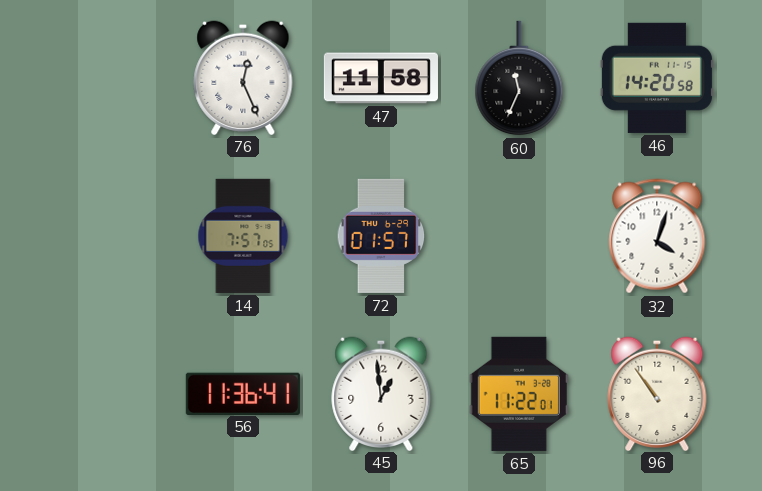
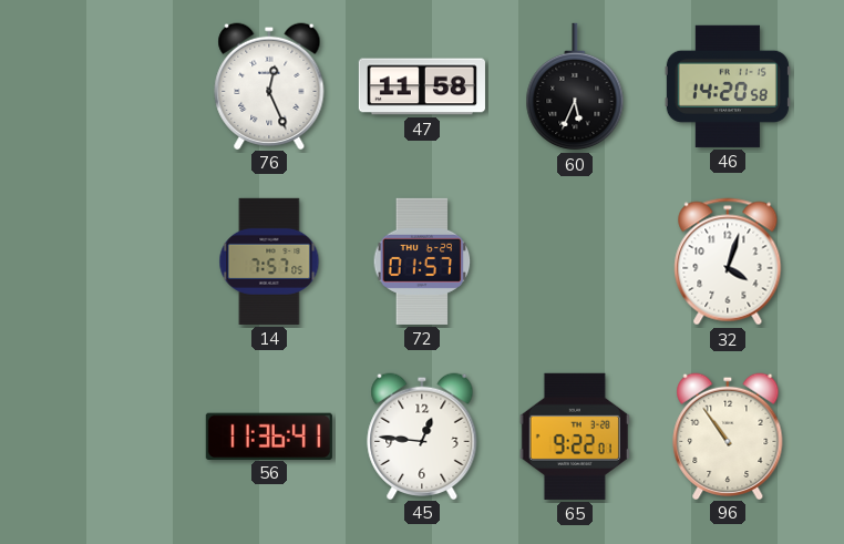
60: 11:34 -> 5:34 (575, 86)
45: 12:59 -> 12:46 (422, 435)
65: 11:22 -> 9:22 (575, 437)
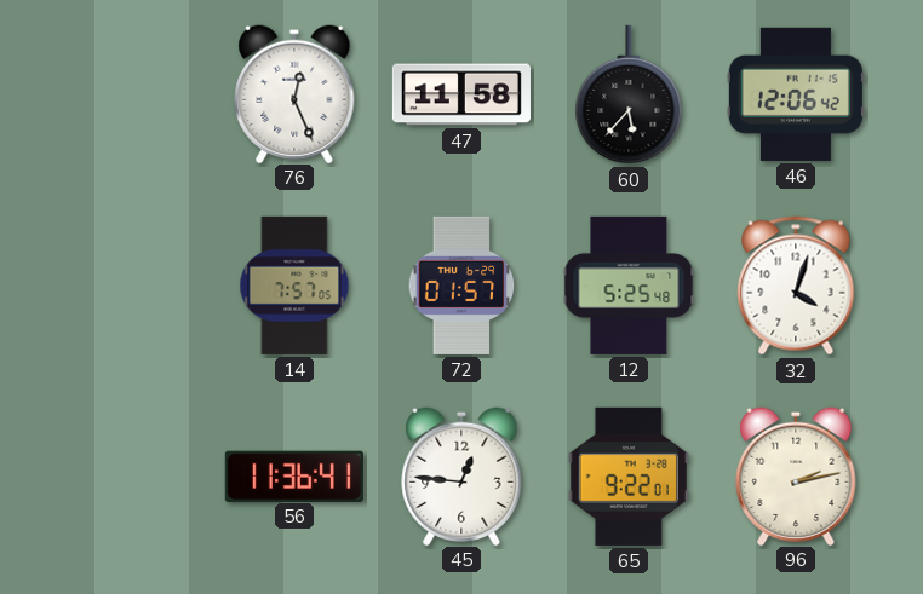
60: 5:34 -> 5:37 (629, 94)
46: 14:20 -> 12:06 (796, 94)
12: none -> 5:25 (629, 286)
96: 10:54 -> 2:13 (796, 475)
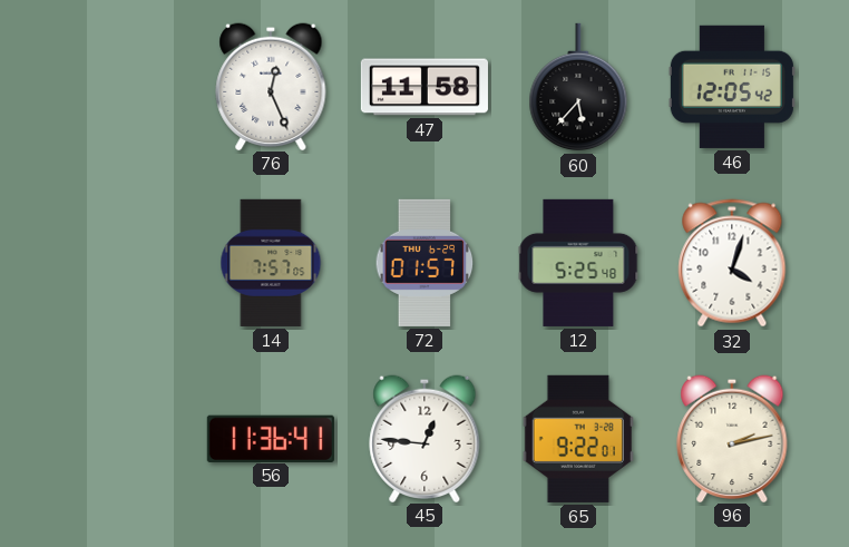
46: 12:06 -> 12:05 (732, 87)
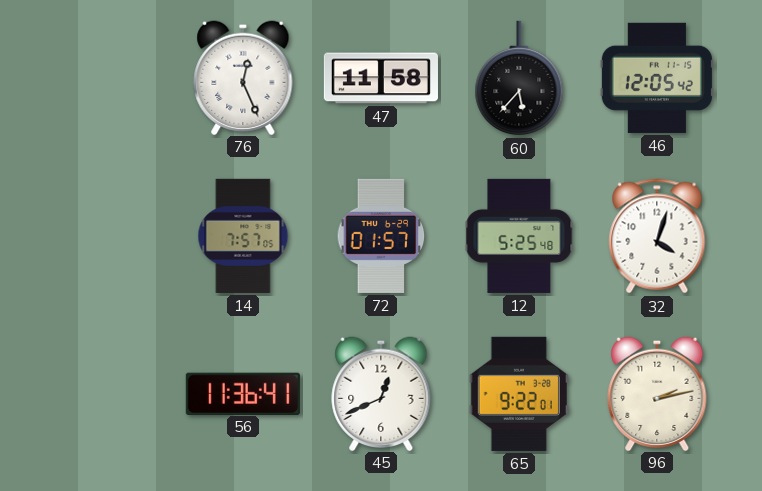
45: 12:46 -> 12:41 (381, 393)
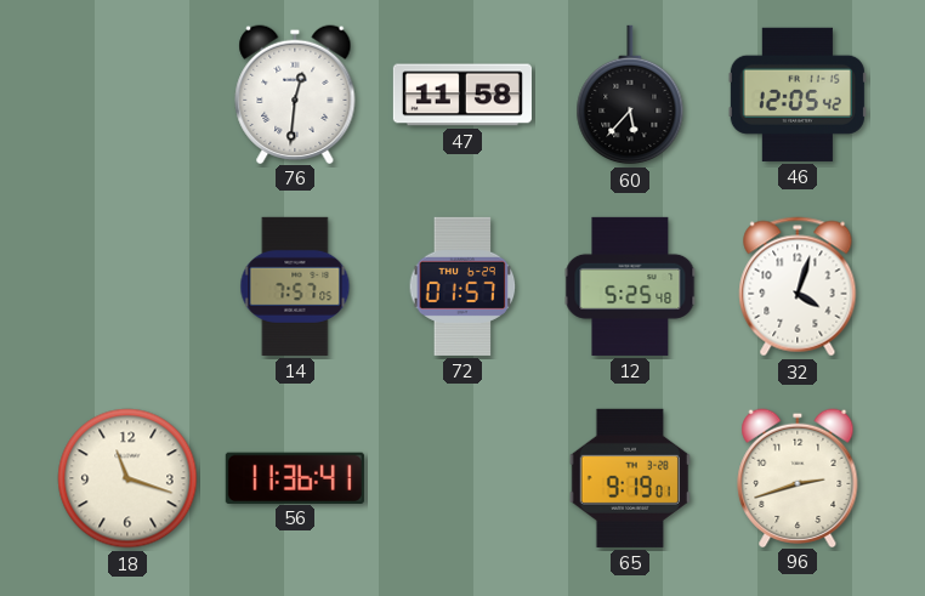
76: 12:26 -> 12:31 (295, 93)
18: none -> 11:18 (127, 478)
45: 12:41 -> none (381, 393)
65: 9:22 -> 9:19 (630, 478)
96: 2:13 -> 2:42 (798, 477)
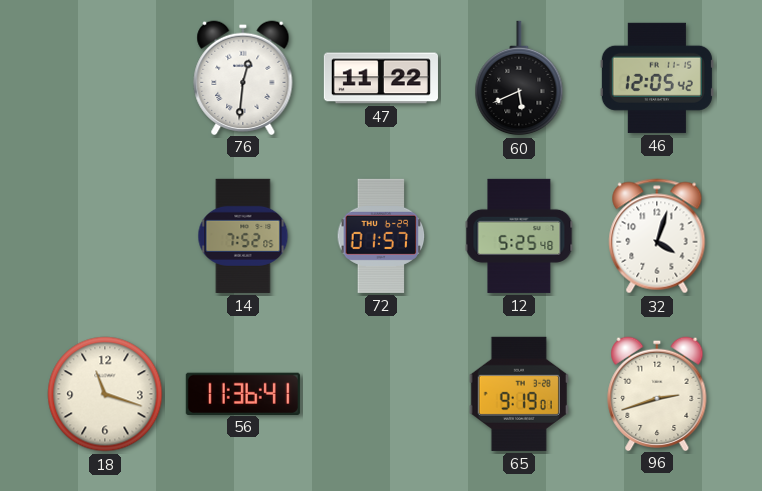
47: 11:58 -> 11:22 (381, 78)
60: 5:37 -> 5:41 (519, 78)
14: 7:57 -> 7:52 (243, 236)
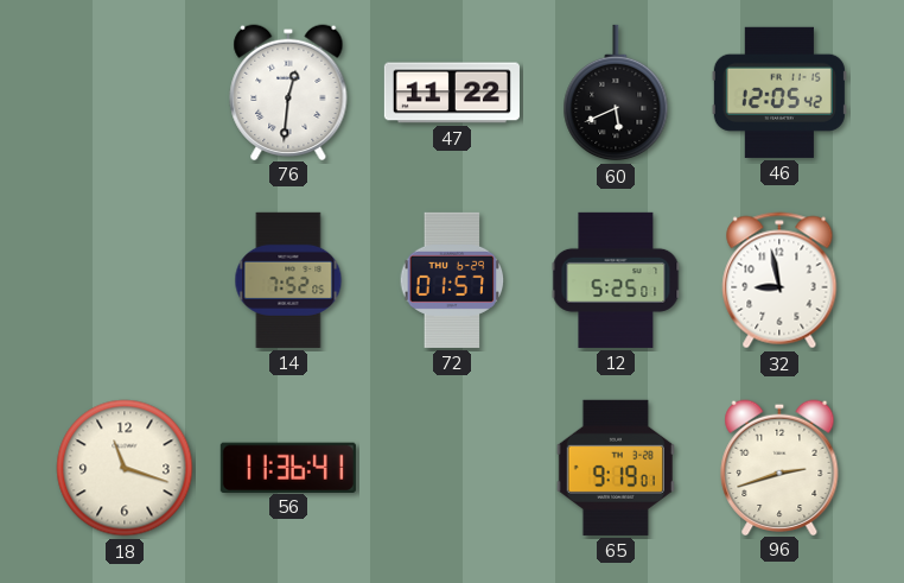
12: 5:25:48 -> 5:25:01 (616, 280)
32: 4:03 -> 8:58 (779, 280)
